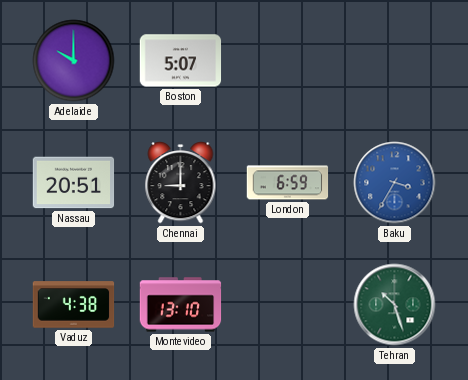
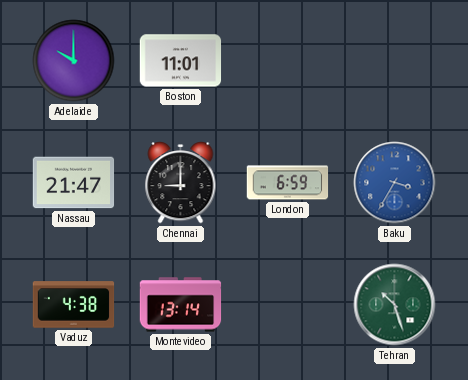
Boston: 5:07 -> 11:01 (181, 61)
Nassau: 20:51 -> 21:47 (74, 183)
Montevideo: 13:10 -> 13:14 (181, 305)
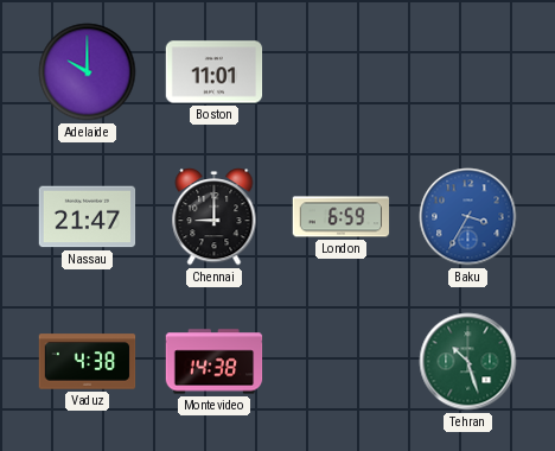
Montevideo: 13:14 -> 14:38 (215, 362)
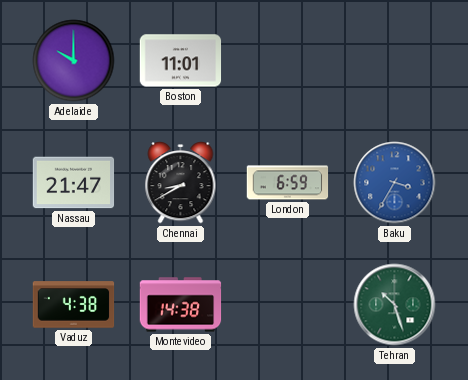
Chennai: 9:00 -> 8:40 (181, 183)
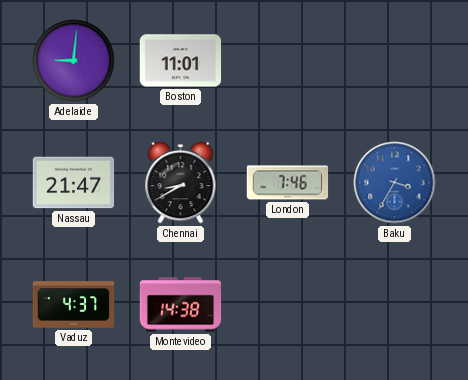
Adelaide: 10:00 -> 9:01 (74, 61)
London: 6:59 -> 7:46 (288, 183)
Vaduz: 4:38 -> 4:37 (74, 305)
Tehran: 10:27 -> none (395, 305)
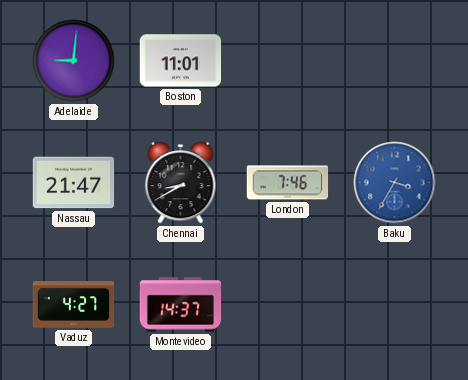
Vaduz: 4:37 -> 4:27 (74, 305)
Montevideo: 14:38 -> 14:37 (181, 305)
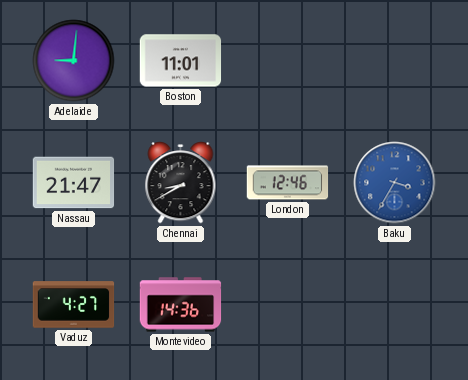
London: 7:46 -> 12:46 (288, 183)
Montevideo: 14:37 -> 14:36 (181, 305)
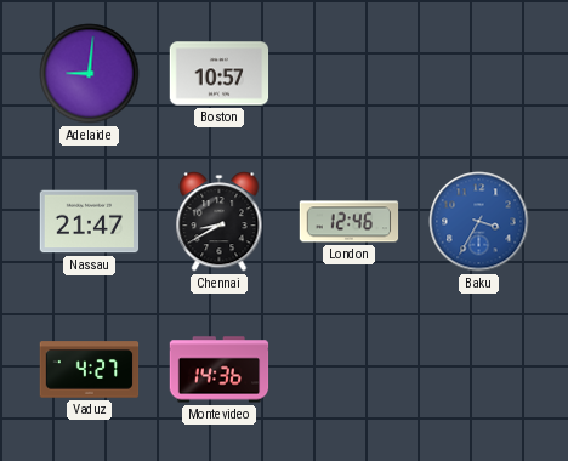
Boston: 11:01 -> 10:57 (220, 74)
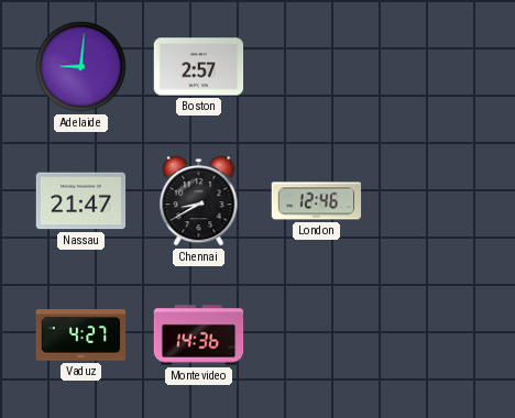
Boston: 10:57 -> 2:57 (199, 67)
Baku: 3:35 -> none (479, 222)
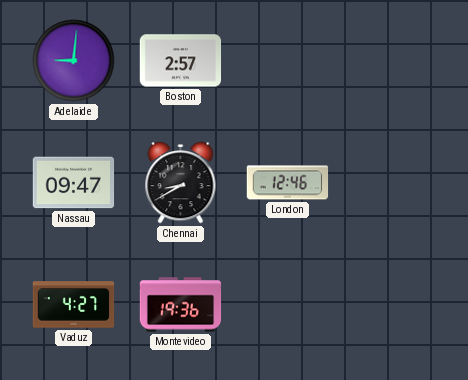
Nassau: 21:47 -> 09:47 (74, 183)
Montevideo: 14:36 -> 19:36 (181, 305)
